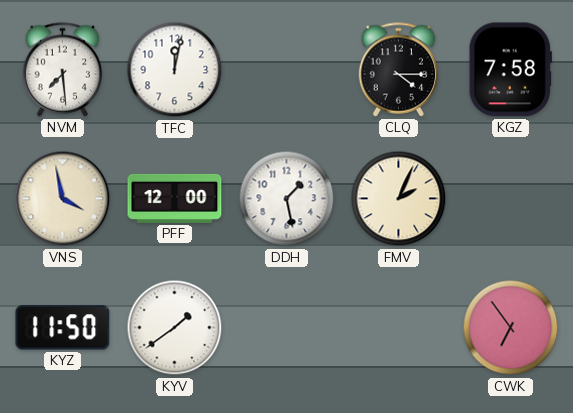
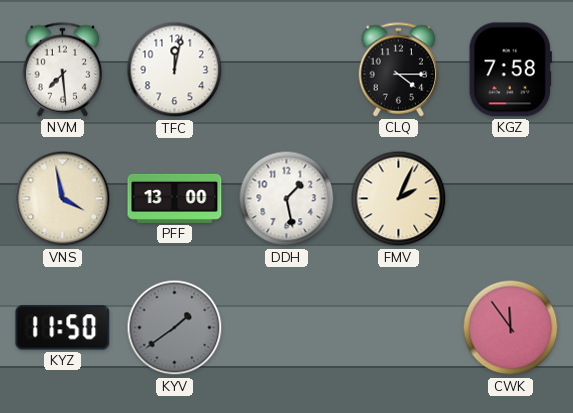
PFF: 12:00 -> 13:00 (175, 198)
KYV dial: white -> grey (175, 328)
CWK: 6:54 -> 11:54 (511, 328)
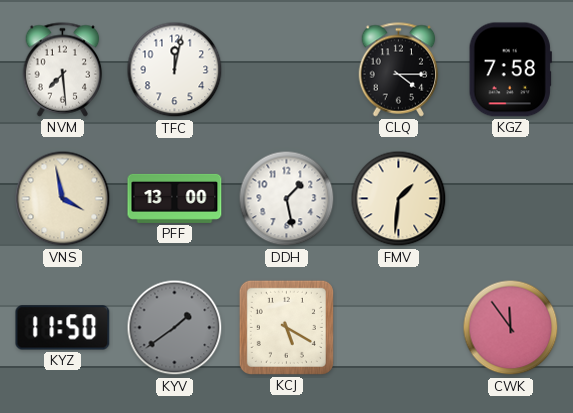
FMV: 2:04 -> 1:31 (399, 199)
KCJ: none -> 5:20 (286, 327)
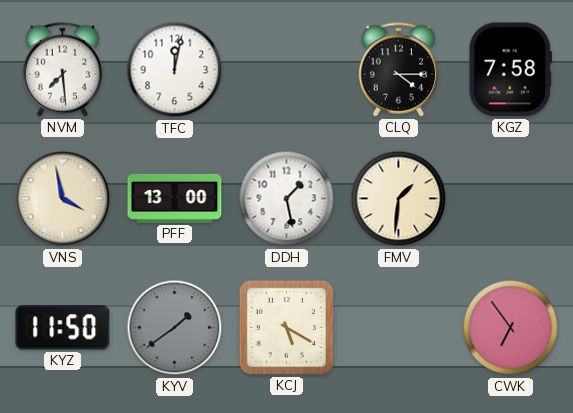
CWK: 11:54 -> 6:54 (511, 328)
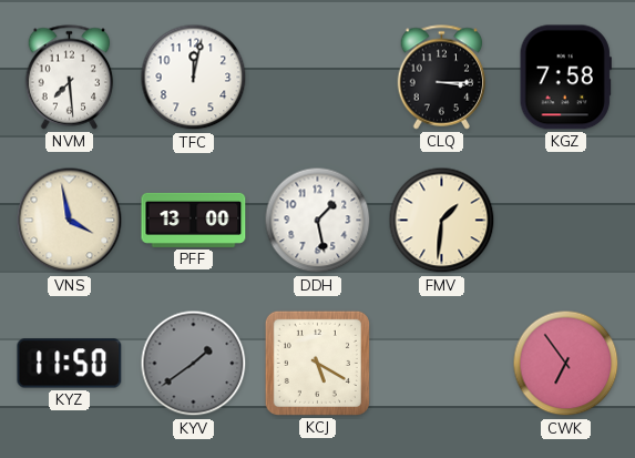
CLQ: 4:15 -> 3:15 (442, 78)
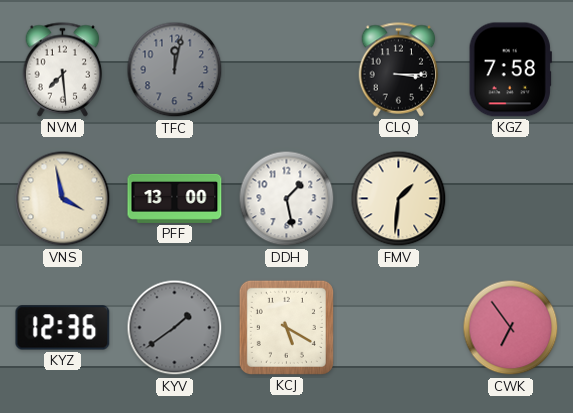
TFC dial: white -> grey (175, 70)
KYZ: 11:50 -> 12:36 (63, 328)
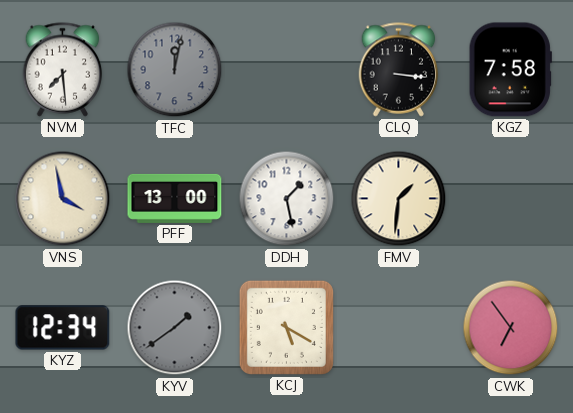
CLQ: 3:15 -> 3:16 (399, 70)
KYZ: 12:36 -> 12:34 (63, 328)
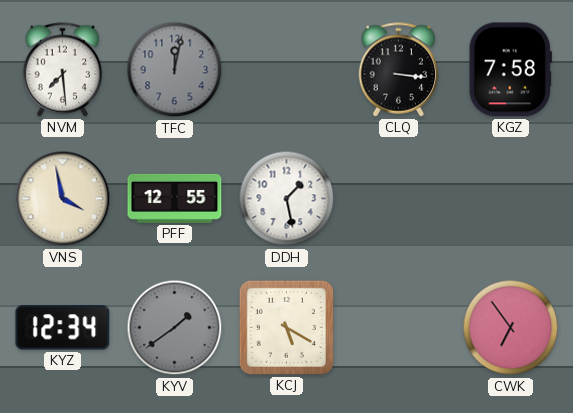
PFF: 13:00 -> 12:55 (175, 198)
FMV: 1:31 -> none (399, 199)
